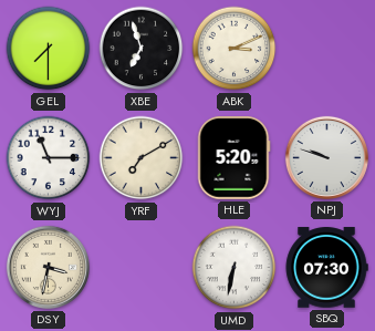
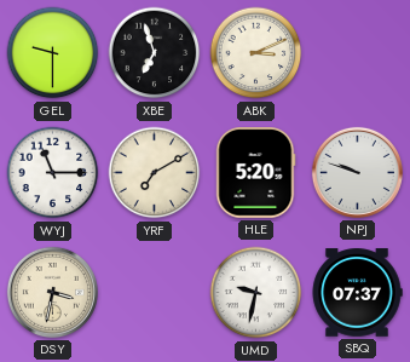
GEL: 7:30 -> 9:30 (53, 53)
UMD: 6:32 -> 9:32 (256, 293)
SBQ: 07:30 -> 07:37 (357, 293)
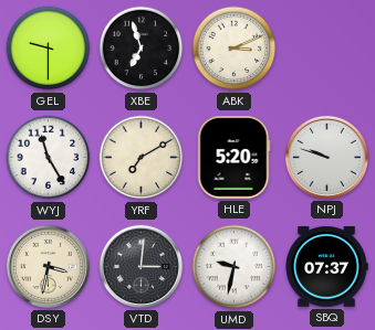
WYJ: 11:15 -> 11:25 (49, 158)
VTD: none -> 3:01 (140, 266)
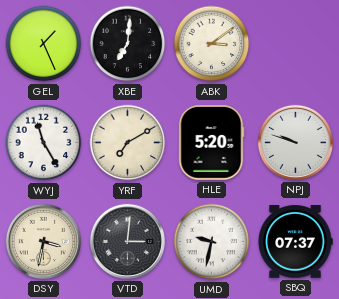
GEL: 9:30 -> 1:26 (44, 44)
XBE: 6:57 -> 7:01 (128, 44)
ABK: 3:11 -> 3:09 (212, 44)
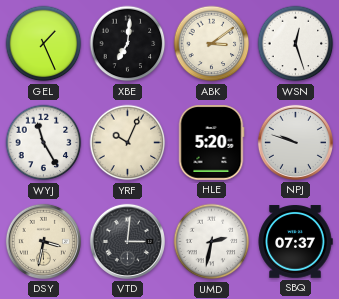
WSN: none -> 12:27 (296, 44)
YRF: 7:10 -> 10:04 (128, 143)
UMD: 9:32 -> 2:32 (212, 242)
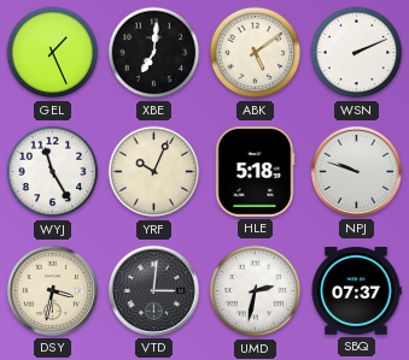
ABK: 3:09 -> 5:09 (256, 53)
WSN: 12:27 -> 2:11 (357, 53)
HLE: 5:20 -> 5:18 (255, 172)
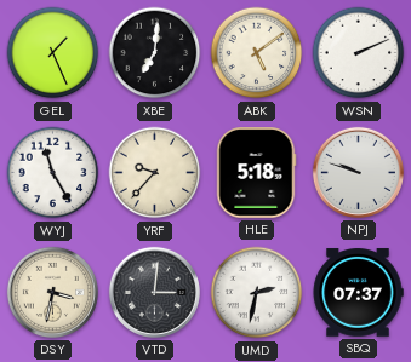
YRF: 10:04 -> 9:37 (155, 173)
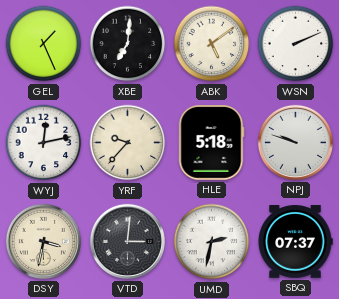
WYJ: 11:25 -> 12:13 (44, 143)
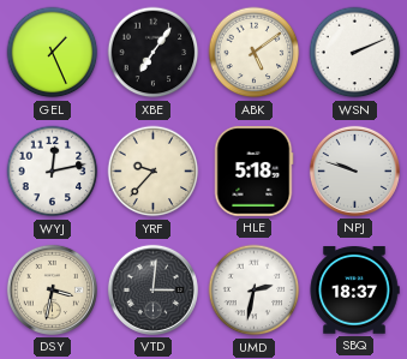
XBE: 7:01 -> 7:06 (154, 53)
SBQ: 07:37 -> 18:37 (354, 291)
